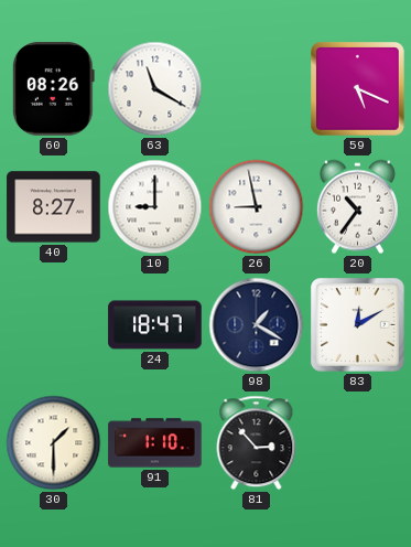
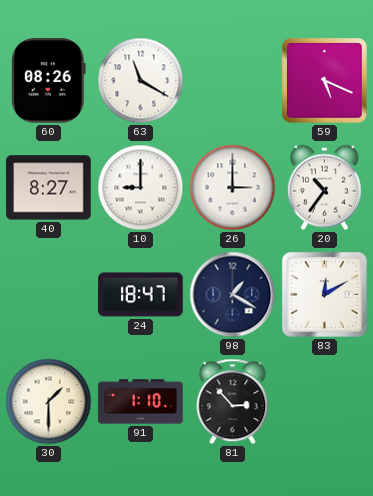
26: 8:58 -> 3:00 (233, 188)
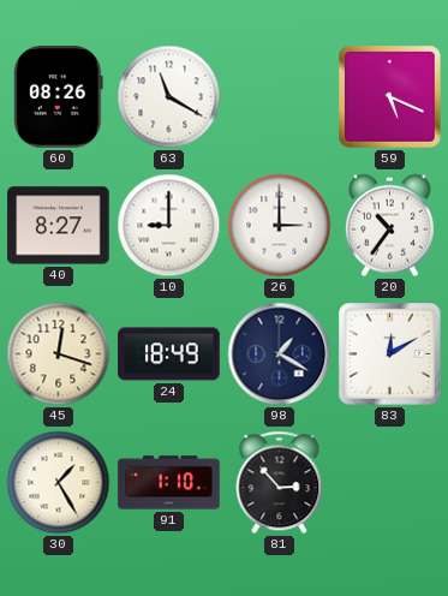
45: none -> 12:18 (59, 354)
24: 18:47 -> 18:49 (169, 354)
30: 1:30 -> 1:25 (59, 483)
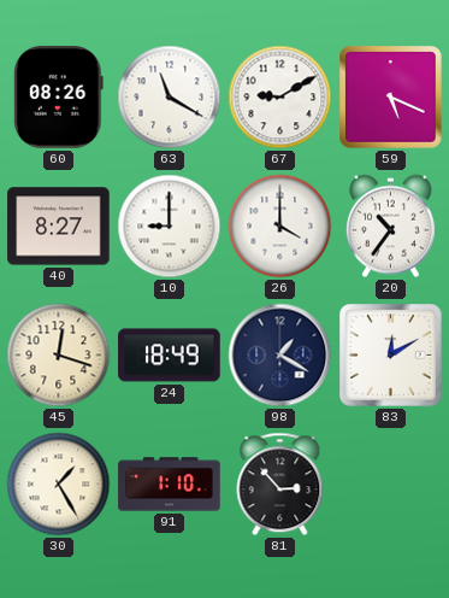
67: none -> 9:10 (280, 98)
26: 3:00 -> 4:00 (280, 227)
